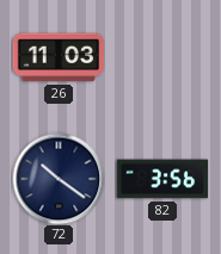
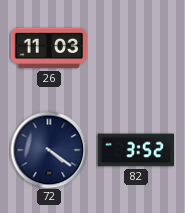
72: 10:21 -> 4:21 (49, 150)
82: 3:56 -> 3:52 (135, 150)
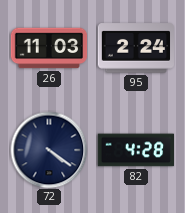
95: none -> 2:24 (135, 48)
82: 3:52 -> 4:28 (135, 150)
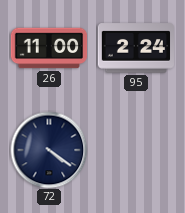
26: 11:03 -> 11:00 (49, 48)
82: 4:28 -> none (135, 150)
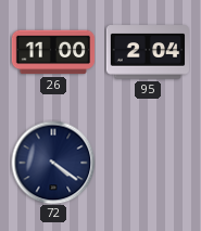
95: 2:24 -> 2:04 (147, 52)
